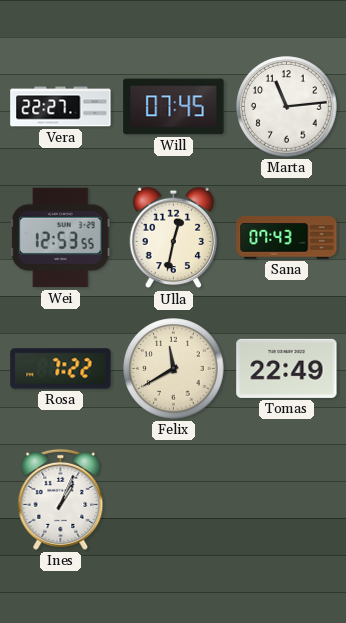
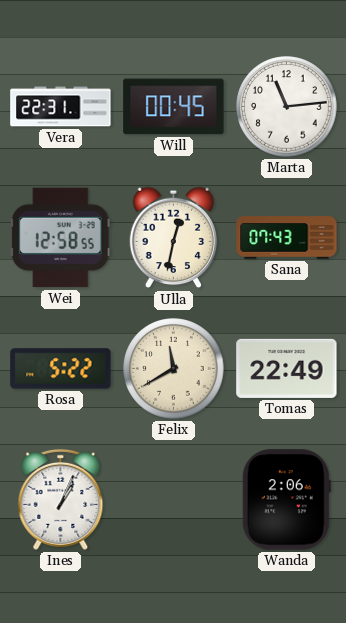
Vera: 22:27 -> 22:31 (61, 107)
Will: 07:45 -> 00:45 (174, 107)
Wei: 12:53 -> 12:58 (60, 238)
Rosa: 7:22 -> 5:22 (61, 369)
Wanda: none -> 2:06 (286, 500)
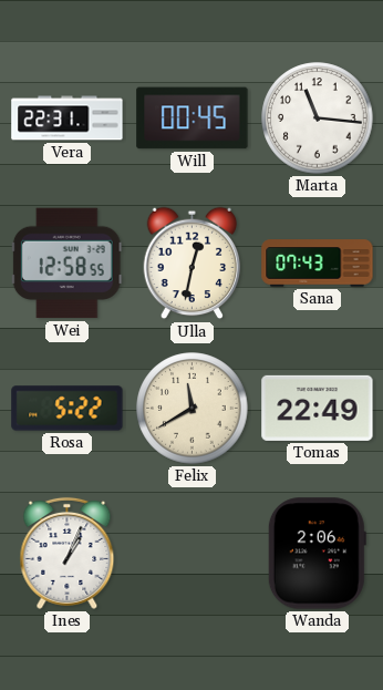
Marta: 11:14 -> 11:16 (318, 119)
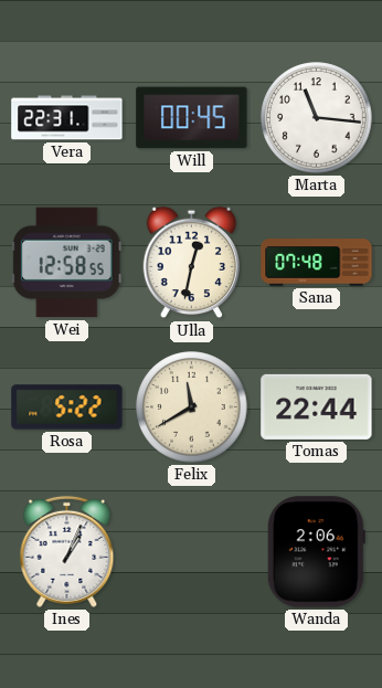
Sana: 07:43 -> 07:48 (317, 263)
Tomas: 22:49 -> 22:44 (317, 406)
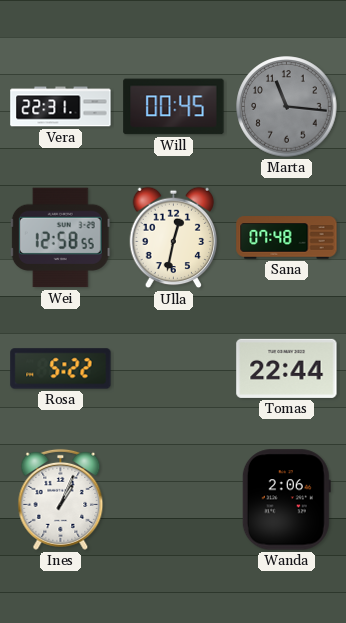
Marta dial: white -> grey (287, 107)
Felix: 11:40 -> none (192, 407)
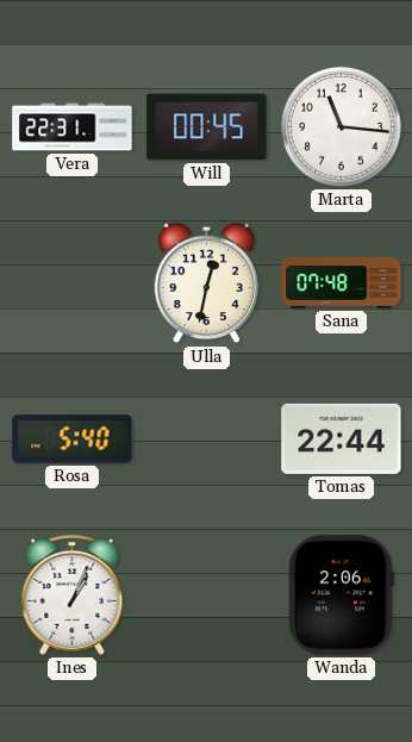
Marta dial: grey -> white (342, 127)
Wei: 12:58 -> none (60, 238)
Rosa: 5:22 -> 5:40 (73, 439)
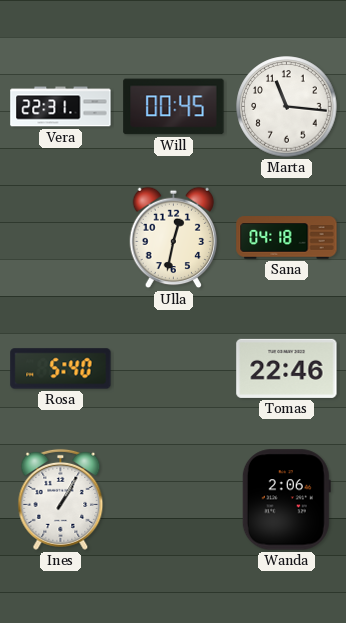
Sana: 07:48 -> 04:18 (287, 238)
Tomas: 22:44 -> 22:46 (287, 368)
Ines: 1:04 -> 1:05 (61, 499)
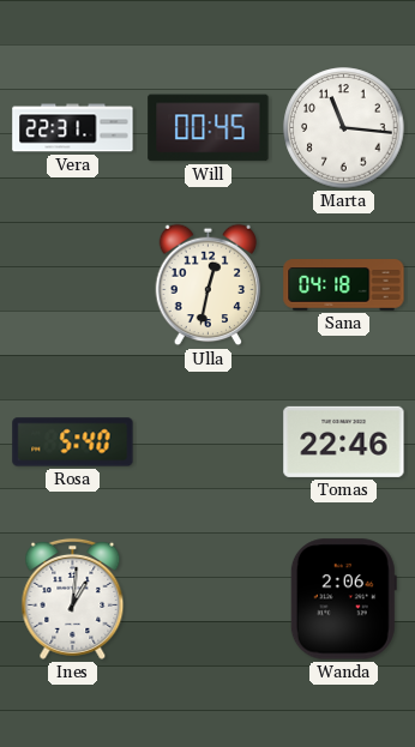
Ines: 1:05 -> 1:01 (73, 598)
